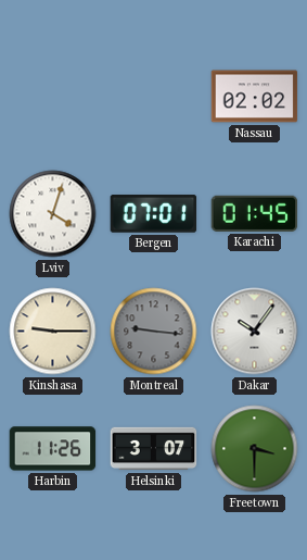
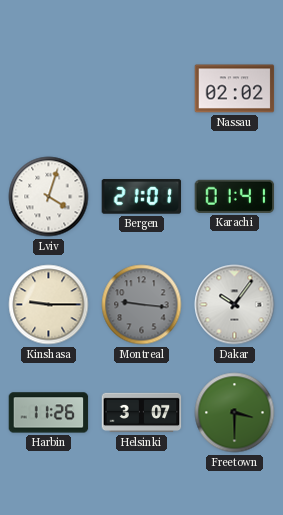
Bergen: 07:01 -> 21:01 (142, 197)
Karachi: 01:45 -> 01:41 (235, 196)
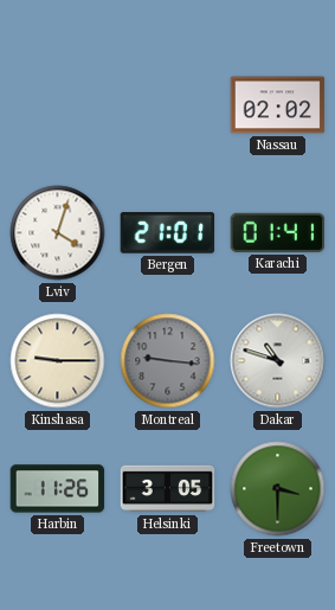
Dakar: 10:06 -> 10:48 (278, 361)
Helsinki: 3:07 -> 3:05 (168, 489)
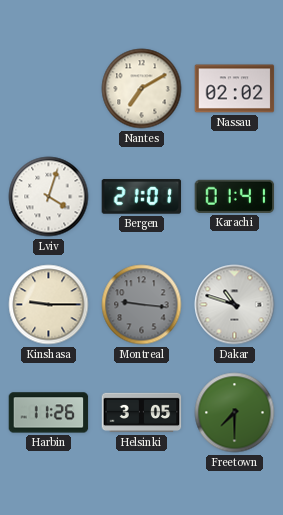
Nantes: none -> 7:10 (142, 89)
Freetown: 3:30 -> 7:30 (235, 413)
